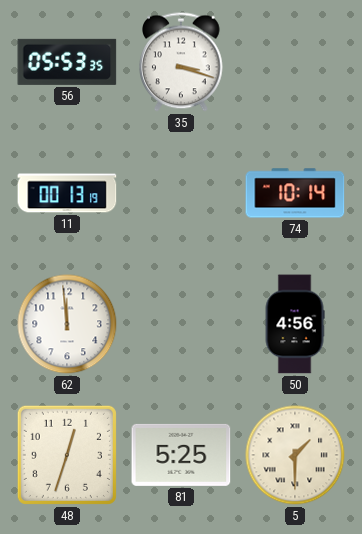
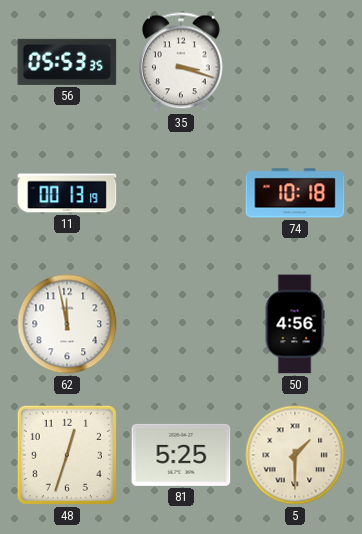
74: 10:14 -> 10:18 (295, 193)
62: 11:59 -> 11:58 (67, 324)
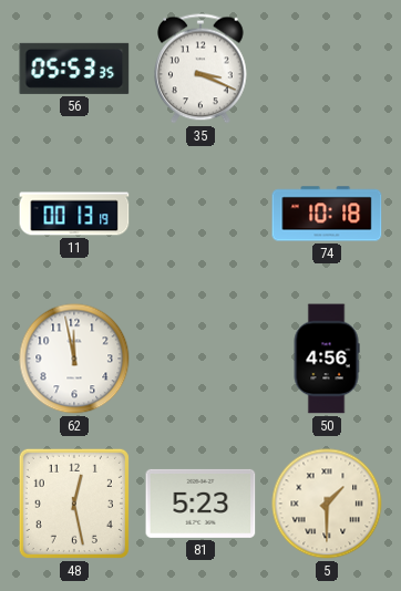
35: 3:18 -> 3:19 (202, 69)
48: 12:33 -> 12:28 (74, 504)
81: 5:25 -> 5:23 (200, 504)
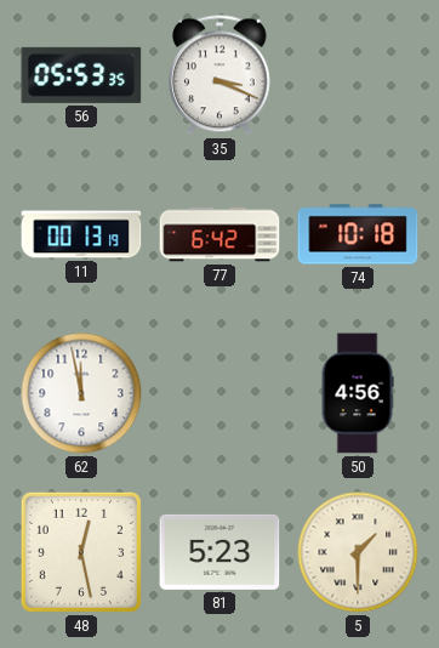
77: none -> 6:42 (219, 234)
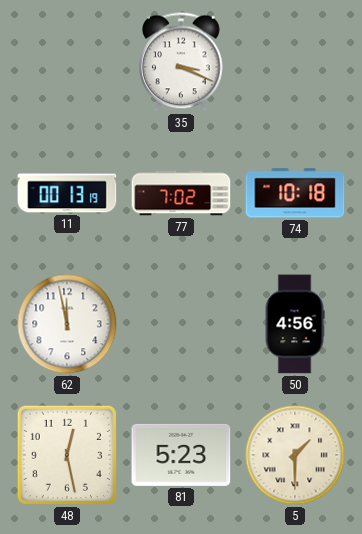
56: 05:53 -> none (81, 75)
77: 6:42 -> 7:02 (181, 193)
